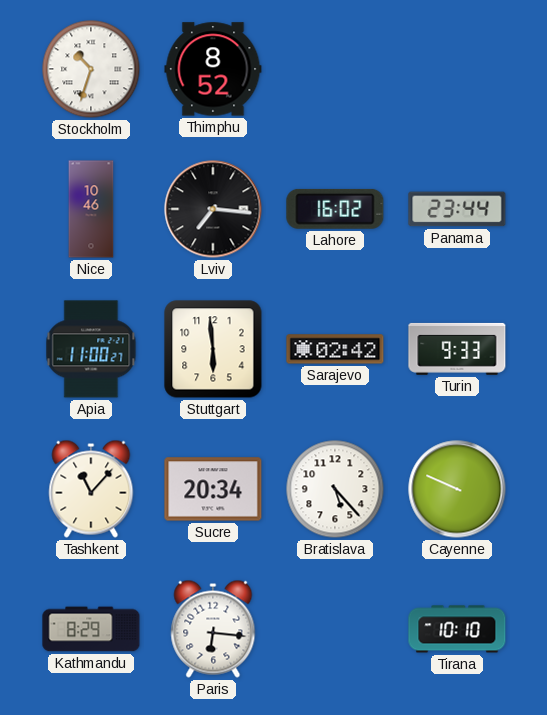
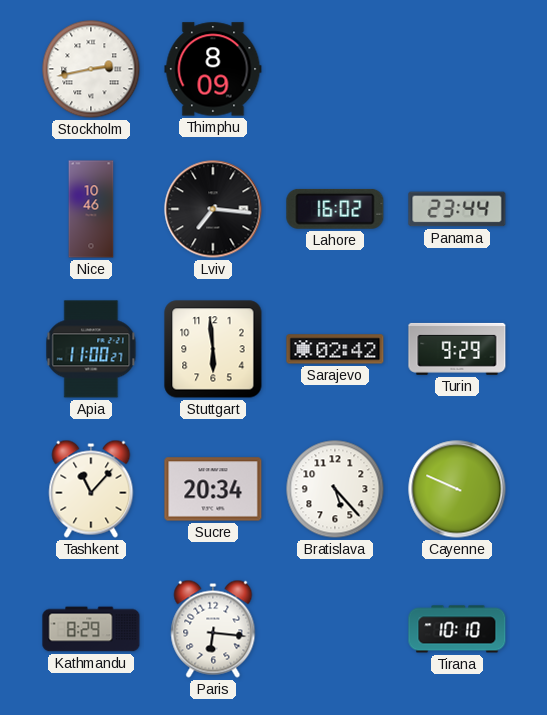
Stockholm: 10:33 -> 2:43 (91, 69)
Thimphu: 8:52 -> 8:09 (213, 69)
Turin: 9:33 -> 9:29 (457, 349)
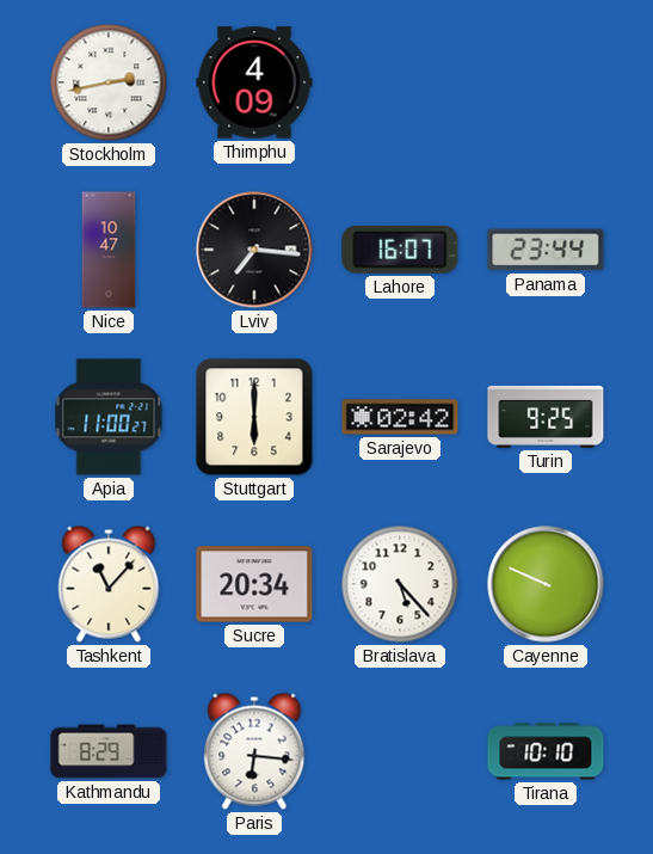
Thimphu: 8:09 -> 4:09 (254, 82)
Nice: 10:46 -> 10:47 (109, 250)
Lahore: 16:02 -> 16:07 (400, 250)
Stuttgart: 5:59 -> 6:00 (254, 417)
Turin: 9:29 -> 9:25 (546, 417)
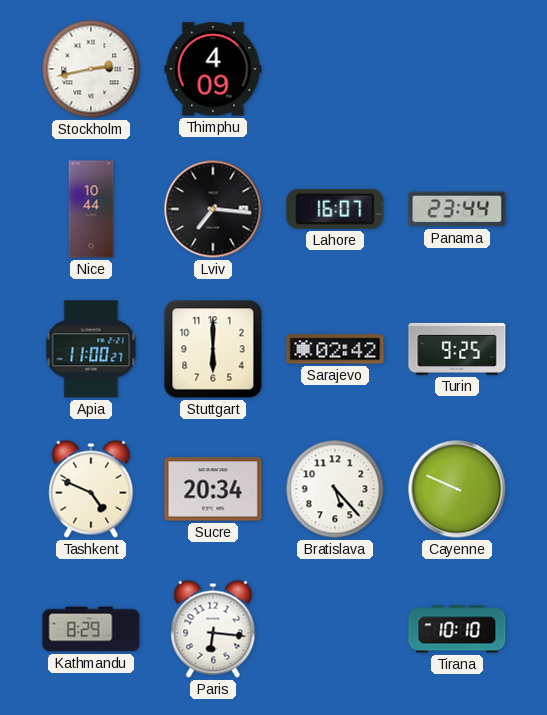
Nice: 10:47 -> 10:44 (91, 209)
Tashkent: 11:07 -> 4:49 (91, 489)
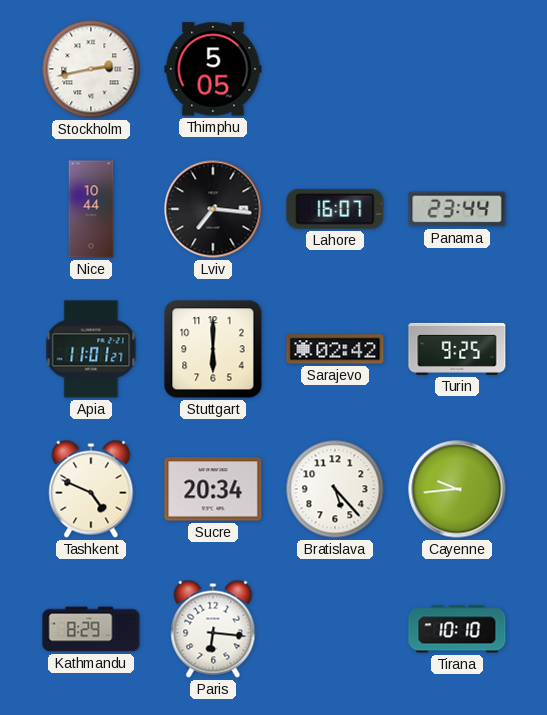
Thimphu: 4:09 -> 5:05 (213, 69)
Apia: 11:00 -> 11:01 (91, 349)
Cayenne: 9:49 -> 9:44 (457, 489)
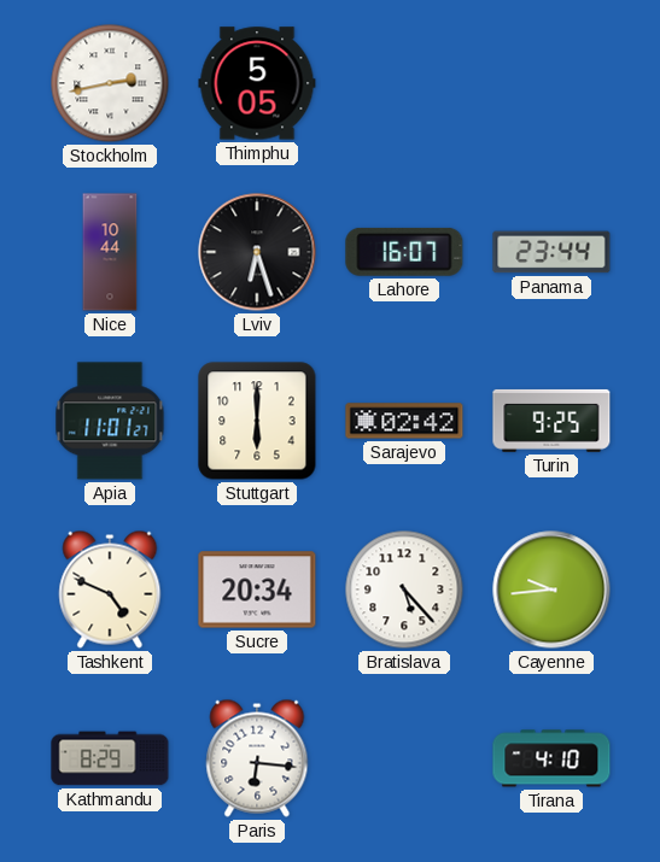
Lviv: 7:16 -> 6:27 (257, 252)
Tirana: 10:10 -> 4:10 (551, 758)
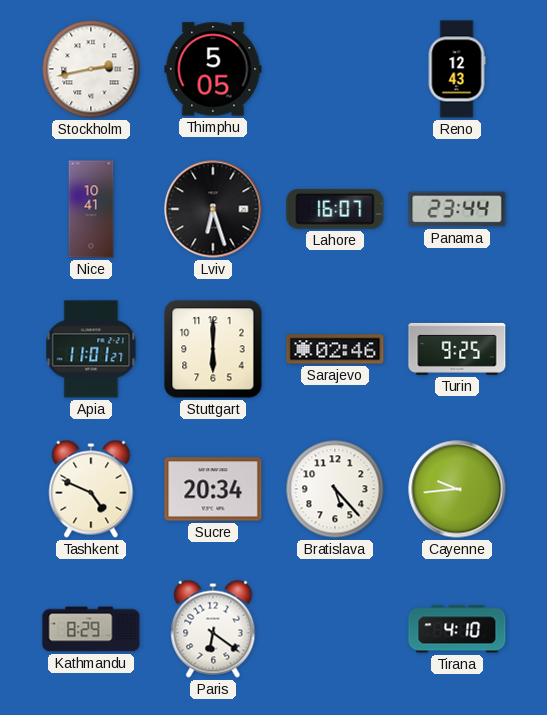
Reno: none -> 12:43 (457, 69)
Nice: 10:44 -> 10:41 (91, 209)
Sarajevo: 02:42 -> 02:46 (335, 349)
Paris: 6:16 -> 6:21 (213, 629)
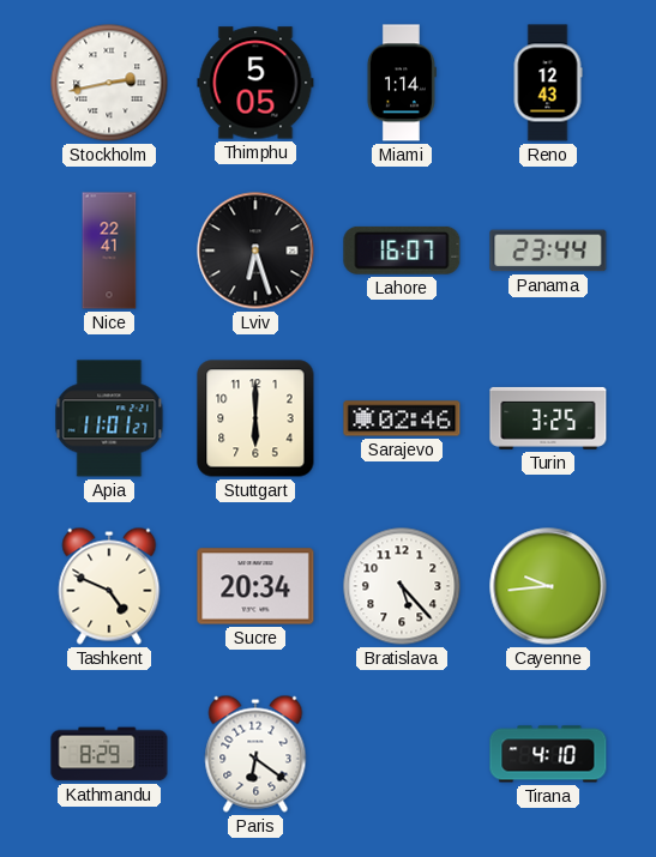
Miami: none -> 1:14 (401, 83)
Nice: 10:41 -> 22:41 (109, 251)
Turin: 9:25 -> 3:25 (548, 418)
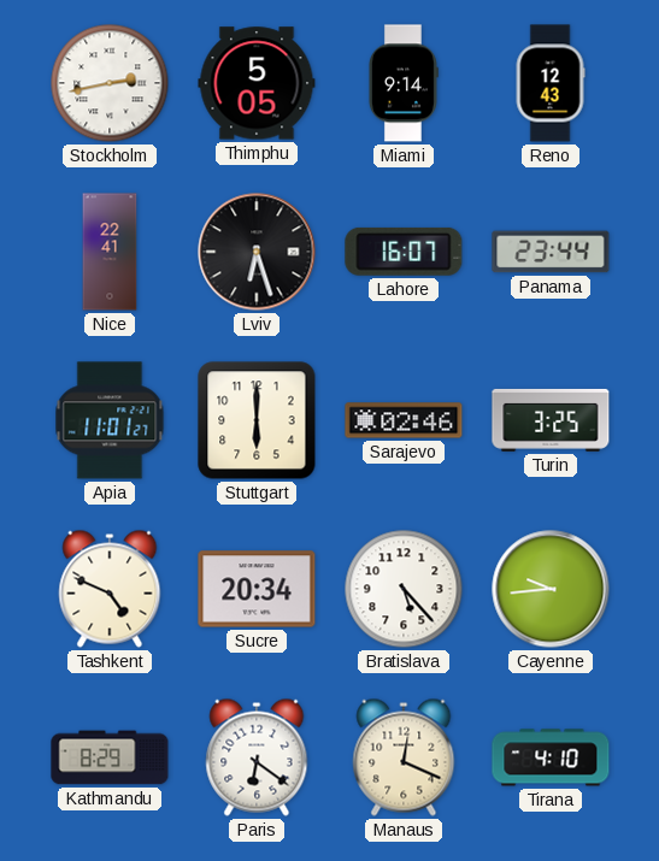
Miami: 1:14 -> 9:14 (402, 83)
Manaus: none -> 12:19 (404, 757)
